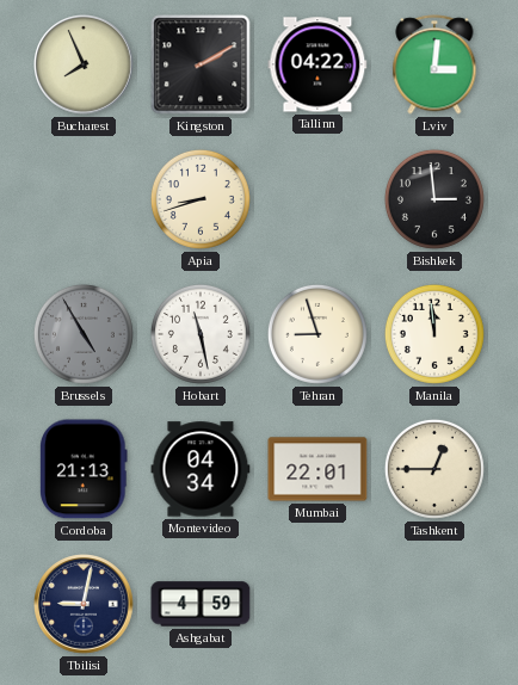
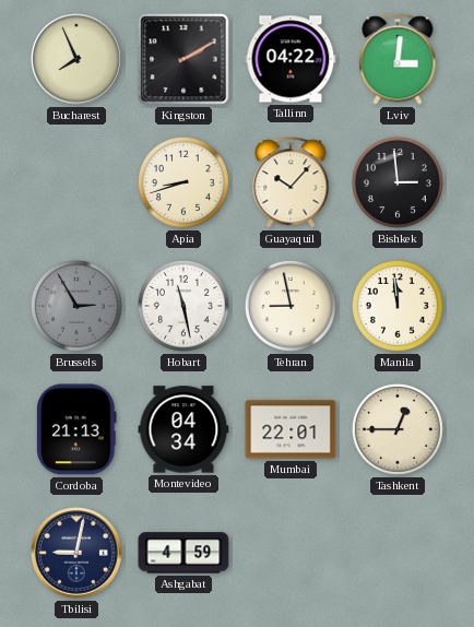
Guayaquil: none -> 10:07 (291, 182)
Brussels: 4:55 -> 2:55 (76, 306)
Tehran: 8:57 -> 8:58 (291, 306)
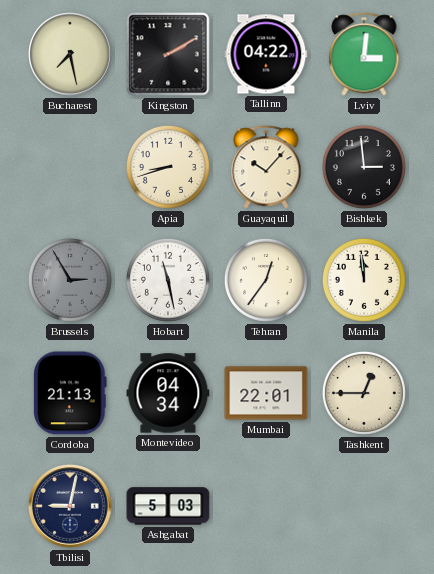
Bucharest: 7:56 -> 7:28 (71, 55)
Tehran: 8:58 -> 12:36 (266, 280)
Ashgabat: 4:59 -> 5:03 (168, 506)
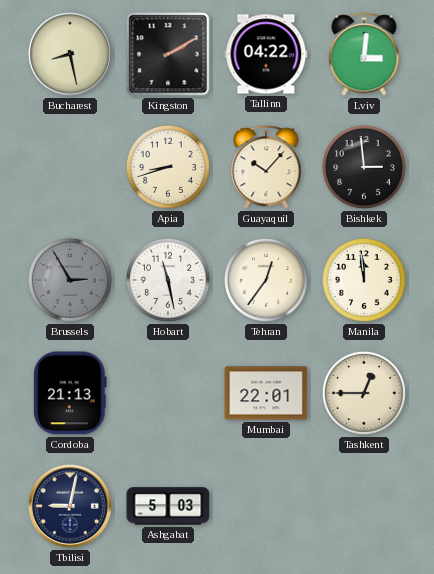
Bucharest: 7:28 -> 8:28 (71, 55)
Montevideo: 04:34 -> none (168, 393)
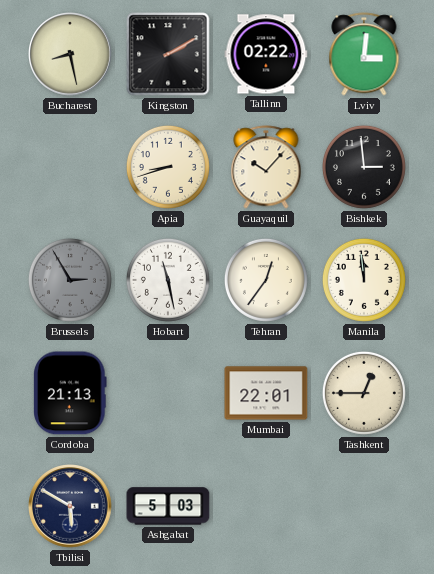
Tallinn: 04:22 -> 02:22 (266, 54)
Tbilisi: 9:02 -> 5:50 (71, 507)
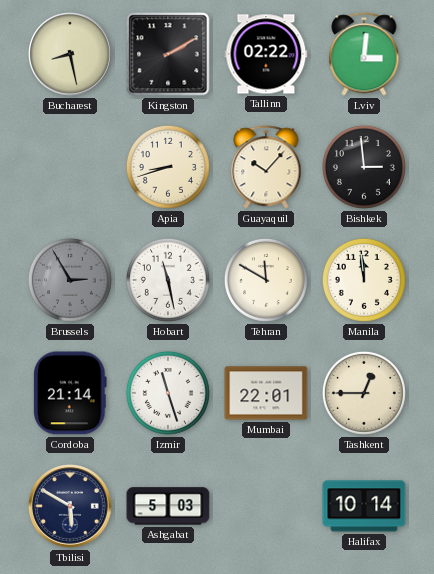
Tehran: 12:36 -> 11:50 (266, 280)
Cordoba: 21:13 -> 21:14 (71, 393)
Izmir: none -> 11:27 (168, 393)
Halifax: none -> 10:14 (364, 506)
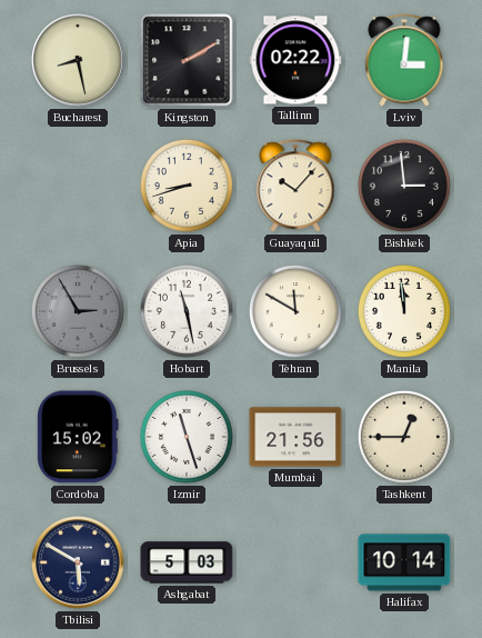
Cordoba: 21:14 -> 15:02 (79, 437)
Mumbai: 22:01 -> 21:56 (295, 437)
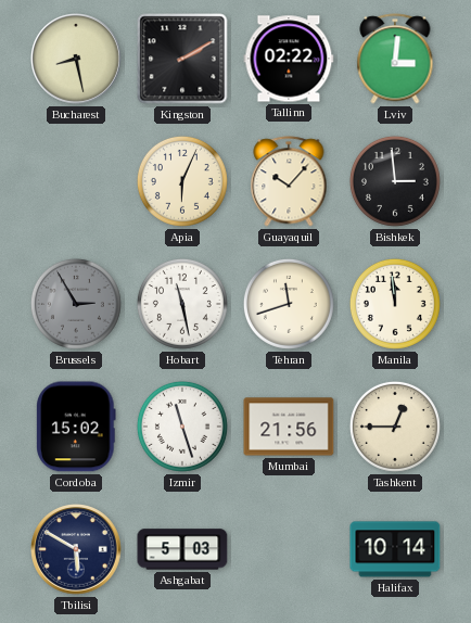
Apia: 8:42 -> 6:04 (182, 181)
Tehran: 11:50 -> 11:42 (289, 304)
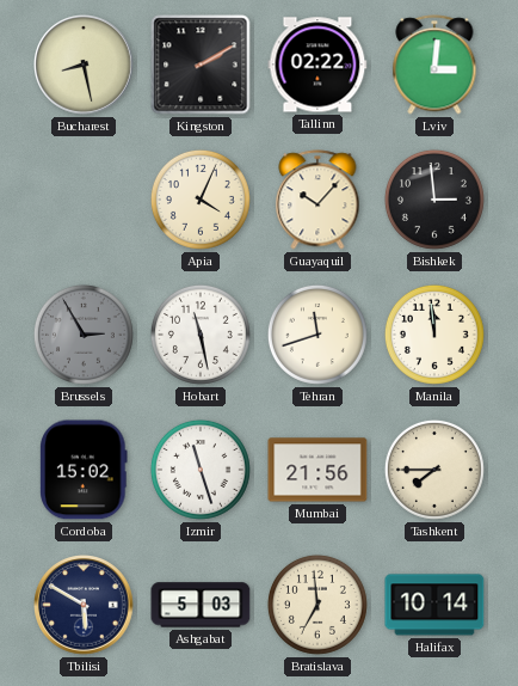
Apia: 6:04 -> 4:04 (201, 200)
Tashkent: 12:45 -> 7:45 (434, 470)
Bratislava: none -> 6:59 (317, 605)
